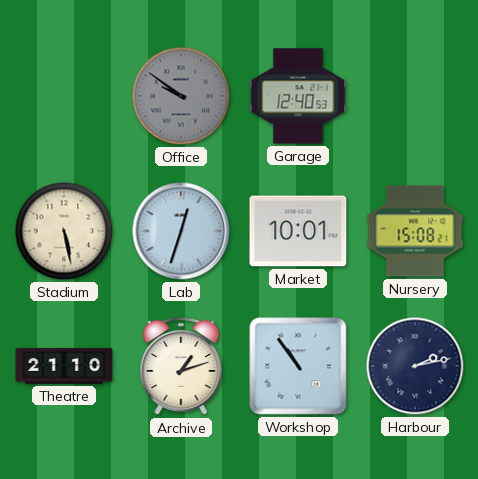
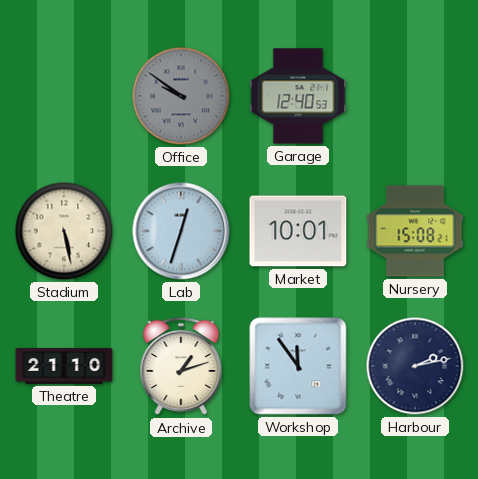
Workshop: 10:54 -> 11:54 (298, 366)
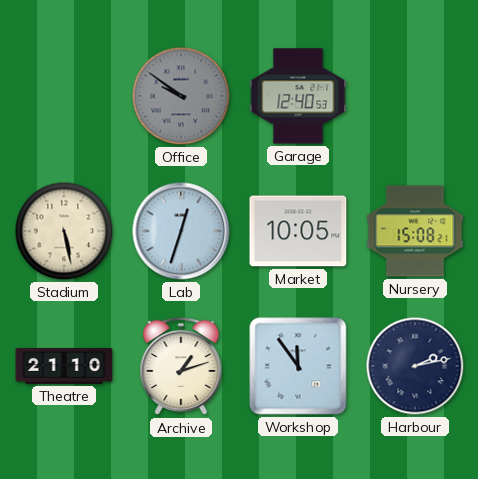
Market: 10:01 -> 10:05 (298, 231)
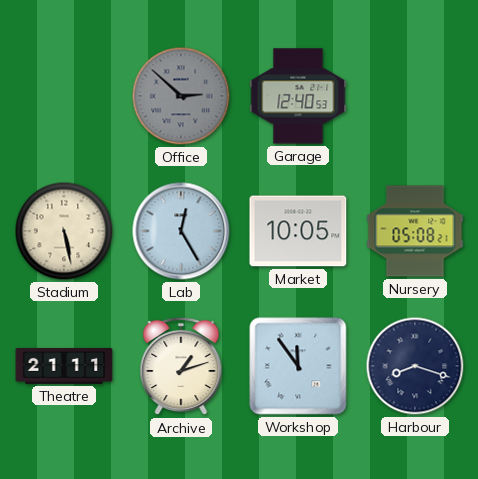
Office: 9:51 -> 2:52 (181, 96)
Lab: 12:33 -> 12:25 (181, 231)
Nursery: 15:08 -> 05:08 (415, 231)
Theatre: 21:10 -> 21:11 (64, 366)
Harbour: 2:13 -> 8:18 (415, 366)
